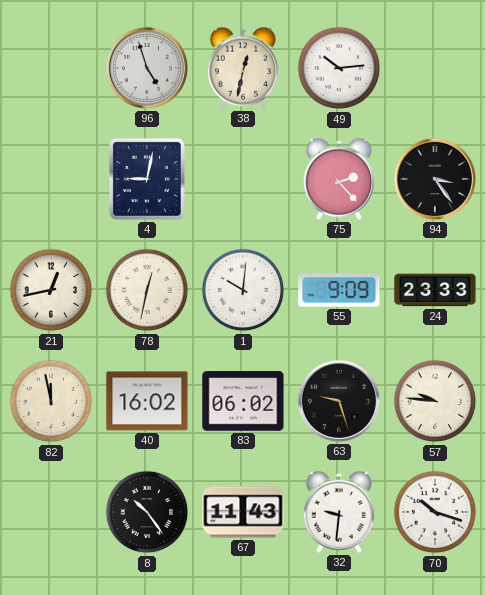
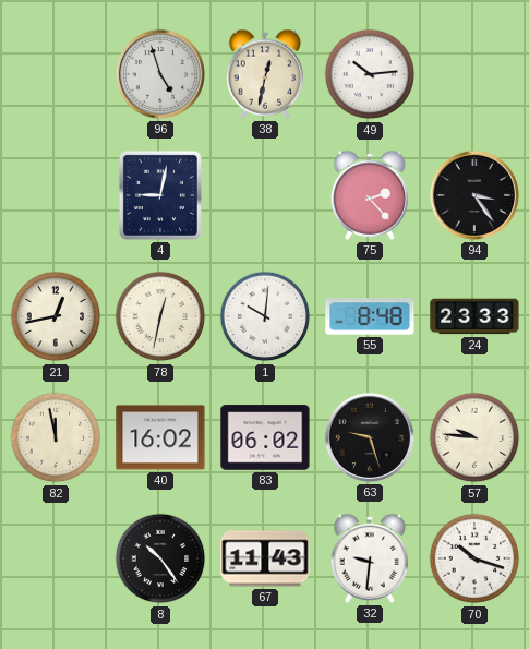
55: 9:09 -> 8:48 (370, 316)
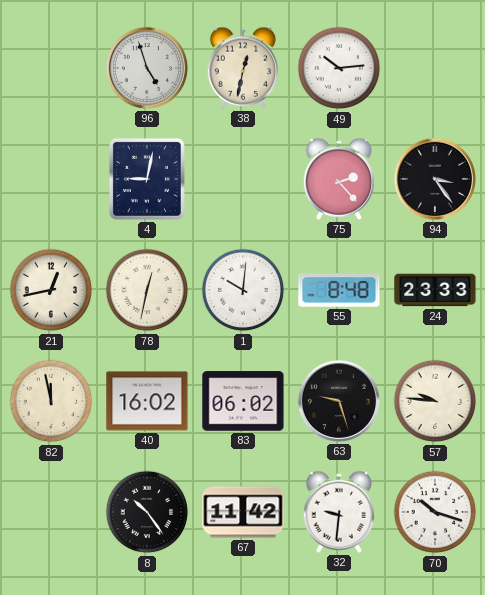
67: 11:43 -> 11:42 (243, 512)
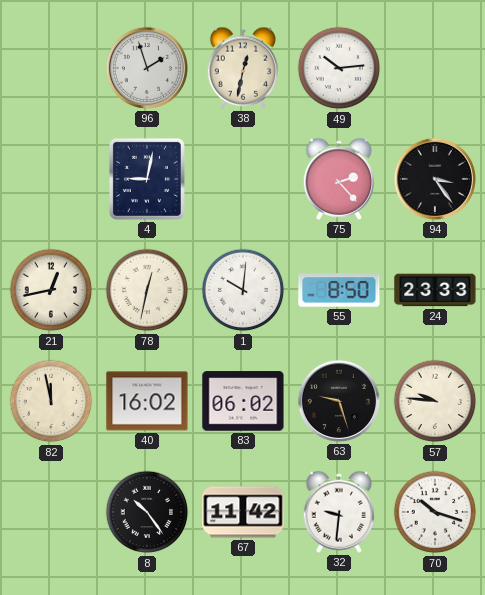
96: 4:57 -> 1:57 (147, 68)
55: 8:48 -> 8:50 (339, 290)
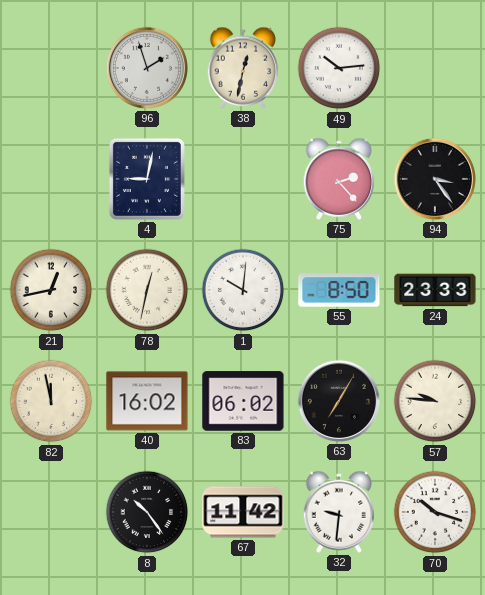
63: 9:27 -> 7:05 (339, 401)
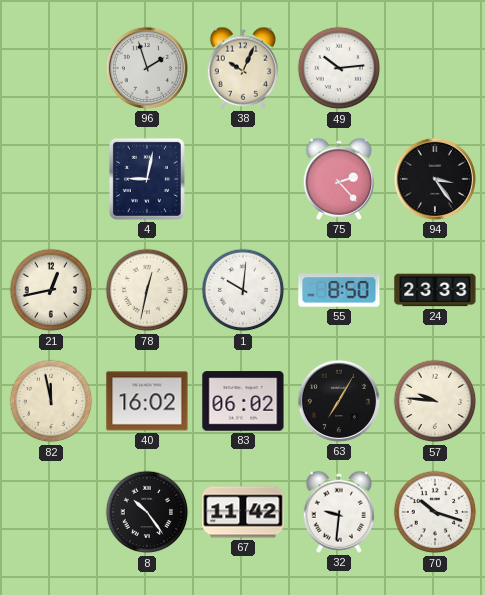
38: 12:32 -> 10:04 (243, 68)
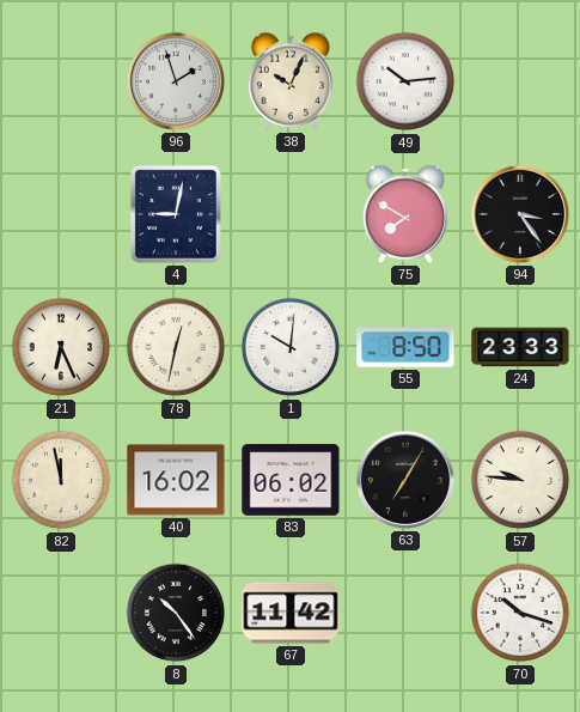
75: 2:23 -> 7:50 (405, 214)
21: 12:43 -> 6:26 (61, 347)
32: 9:31 -> none (339, 512)
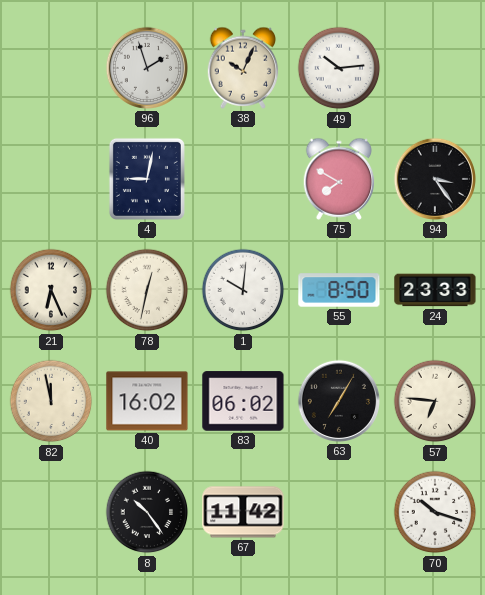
57: 9:46 -> 6:46 (435, 401)
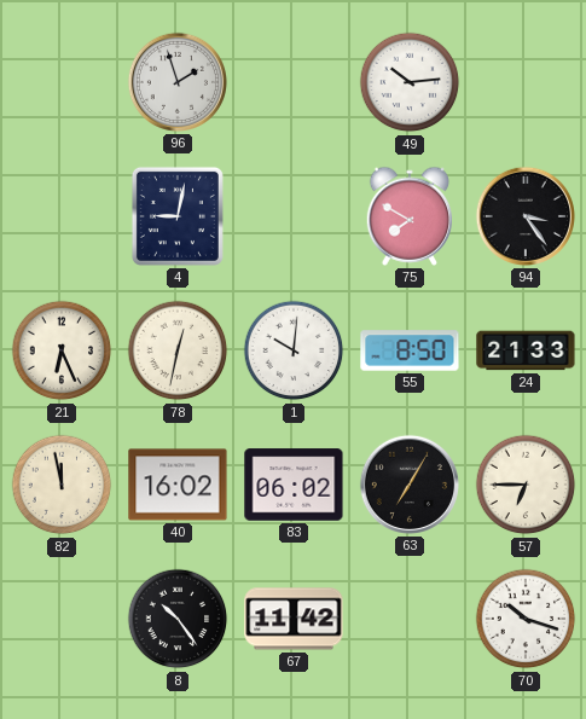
38: 10:04 -> none (243, 68)
24: 23:33 -> 21:33 (526, 350)
57: 6:46 -> 6:45 (526, 485)
